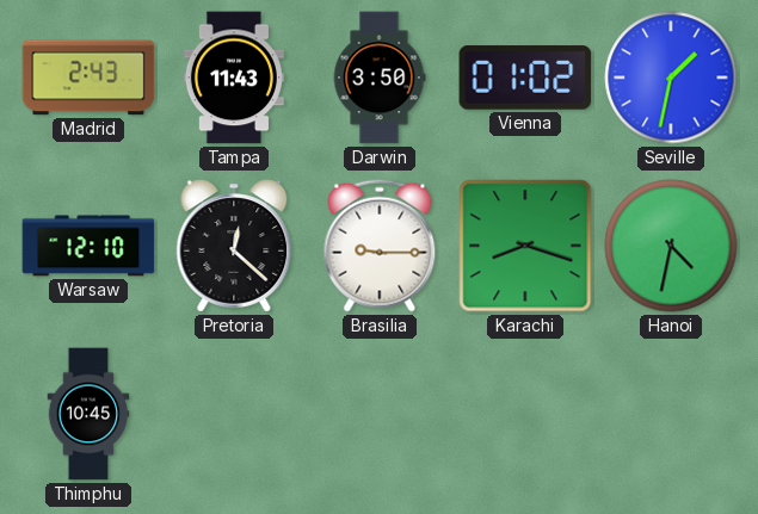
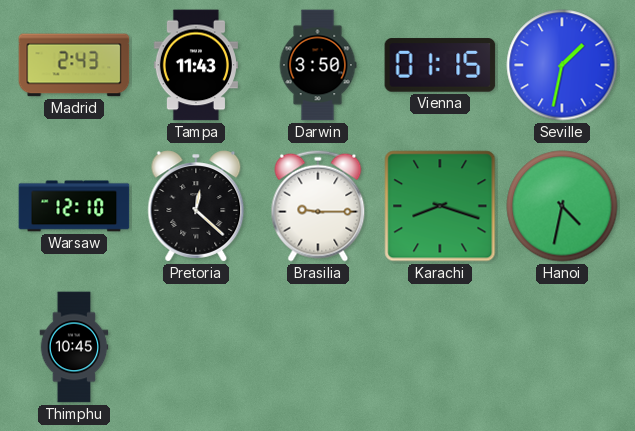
Vienna: 01:02 -> 01:15 (440, 65)
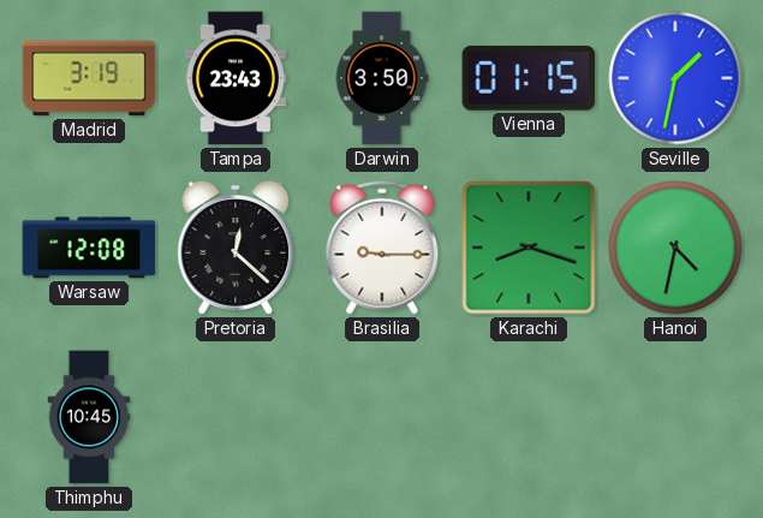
Madrid: 2:43 -> 3:19 (89, 78)
Tampa: 11:43 -> 23:43 (236, 78)
Warsaw: 12:10 -> 12:08 (89, 248)
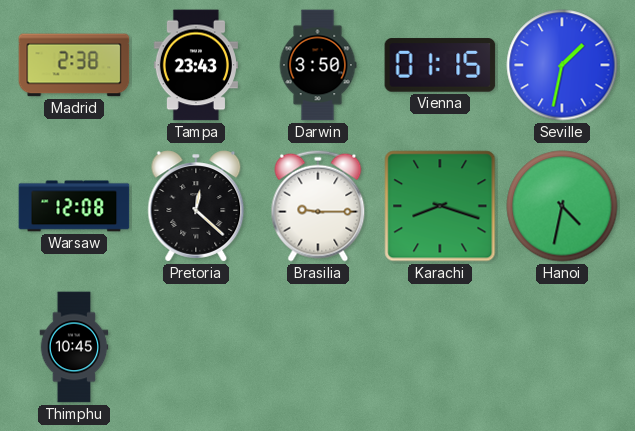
Madrid: 3:19 -> 2:38 (74, 65)
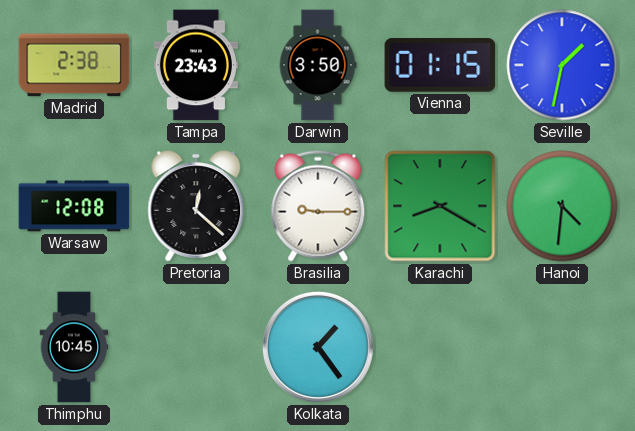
Karachi: 8:18 -> 8:20 (440, 206)
Hanoi: 4:32 -> 4:31 (562, 206)
Kolkata: none -> 1:24 (318, 347)
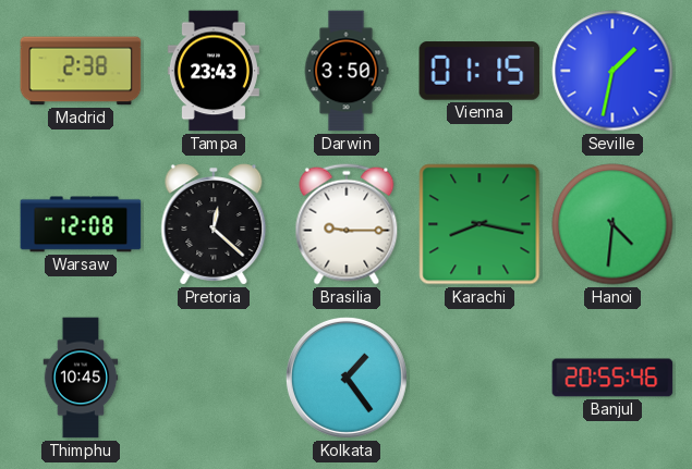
Karachi: 8:20 -> 8:17 (479, 224)
Banjul: none -> 20:55 (612, 378)
